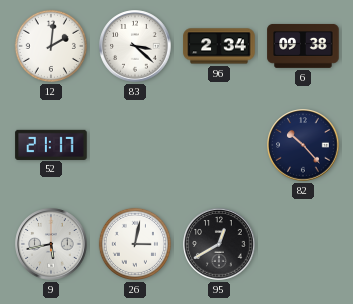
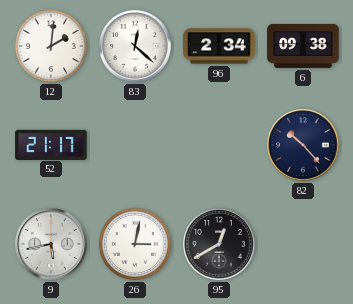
83: 3:22 -> 12:22 (135, 46)
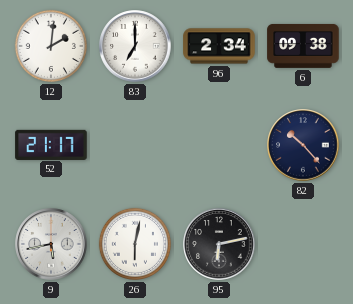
83: 12:22 -> 7:00 (135, 46)
26: 3:02 -> 6:02 (135, 244)
95: 12:40 -> 6:13 (219, 244)
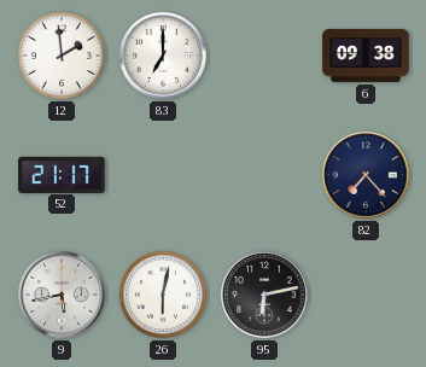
12: 2:01 -> 1:59 (62, 56)
96: 2:34 -> none (219, 46)
82: 10:23 -> 7:23 (366, 175)
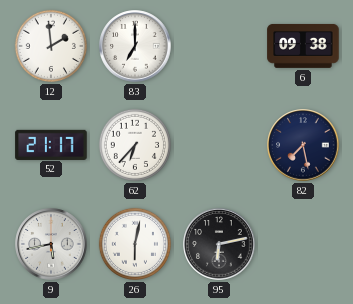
62: none -> 6:37 (135, 145)
82: 7:23 -> 7:28 (303, 145)
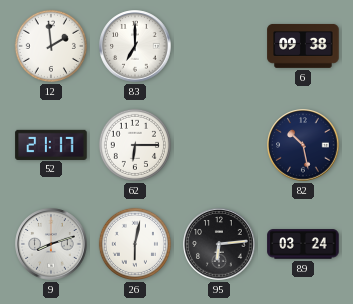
62: 6:37 -> 6:15 (135, 145)
82: 7:28 -> 10:28 (303, 145)
9: 5:43 -> 8:12 (51, 244)
95: 6:13 -> 6:14 (219, 244)
89: none -> 03:24 (303, 244)
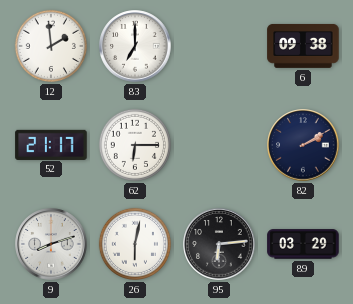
82: 10:28 -> 2:10 (303, 145)
89: 03:24 -> 03:29 (303, 244)
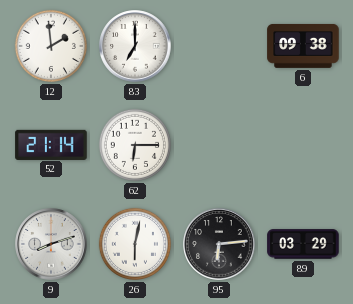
52: 21:17 -> 21:14 (51, 144)
82: 2:10 -> none (303, 145)
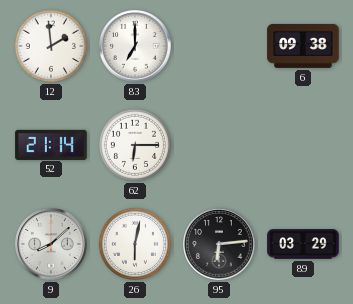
9: 8:12 -> 8:08 (51, 244)
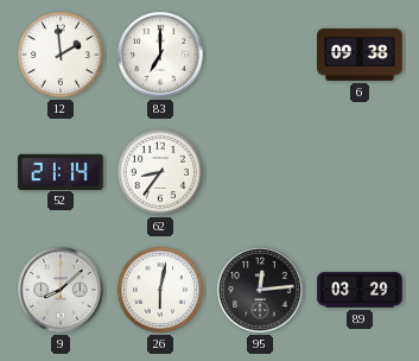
62: 6:15 -> 8:36 (160, 172)
95: 6:14 -> 12:14 (260, 290)
